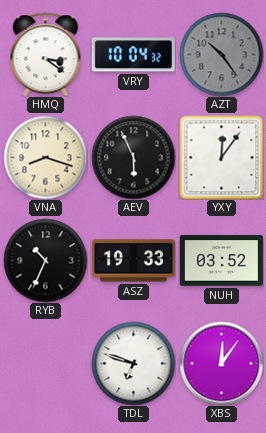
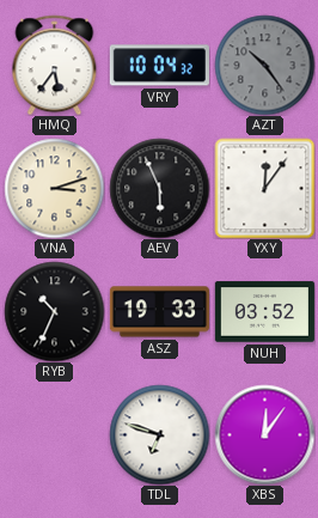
HMQ: 3:21 -> 5:36 (55, 65)
VNA: 8:18 -> 3:12 (54, 188)
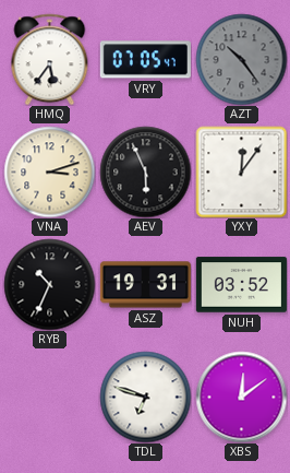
VRY: 10:04 -> 07:05 (145, 60)
ASZ: 19:33 -> 19:31 (145, 285)
XBS: 12:06 -> 12:09 (241, 397)
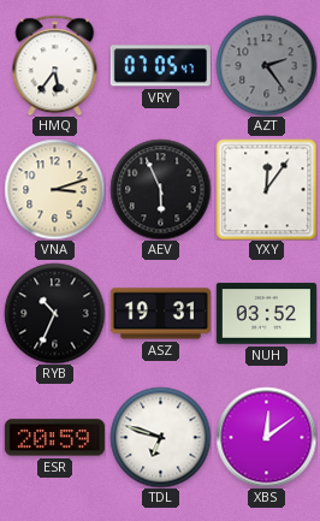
AZT: 10:24 -> 2:24 (266, 65)
ESR: none -> 20:59 (54, 438)
